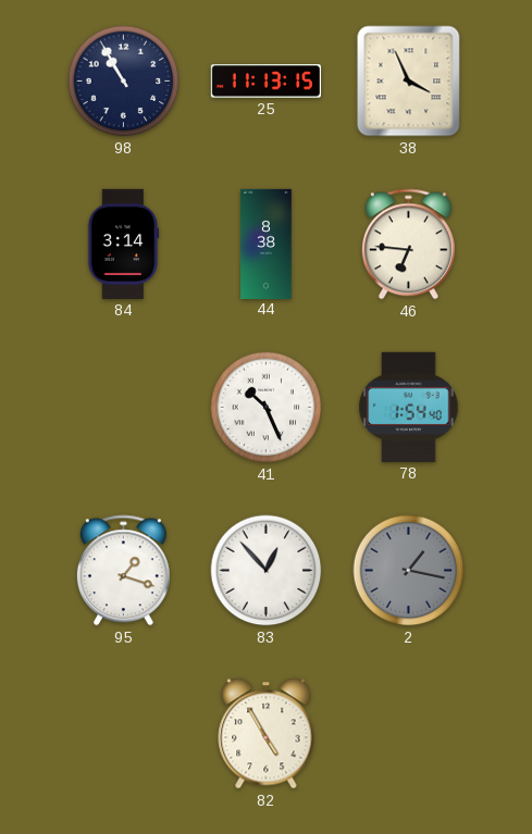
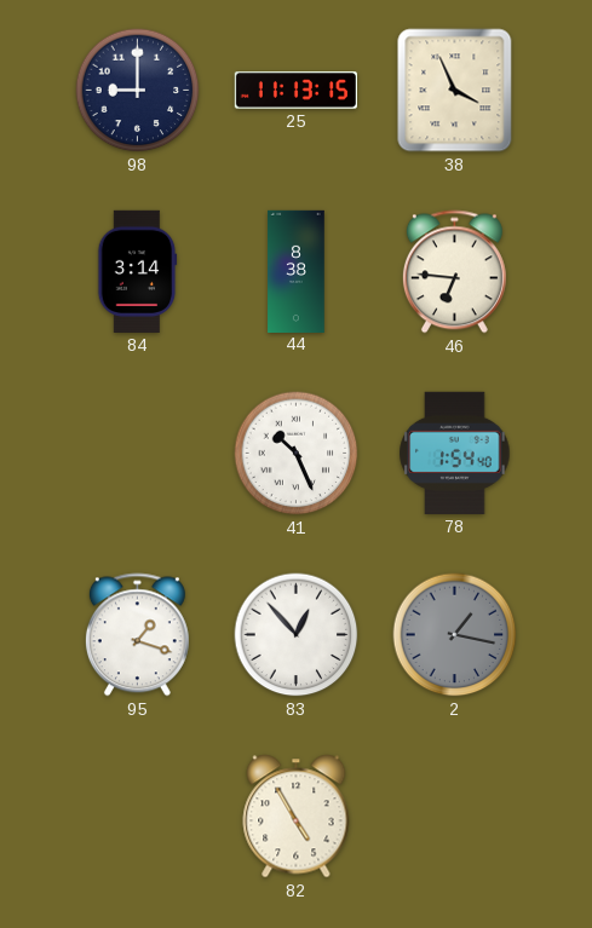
98: 10:55 -> 9:00 (138, 91)
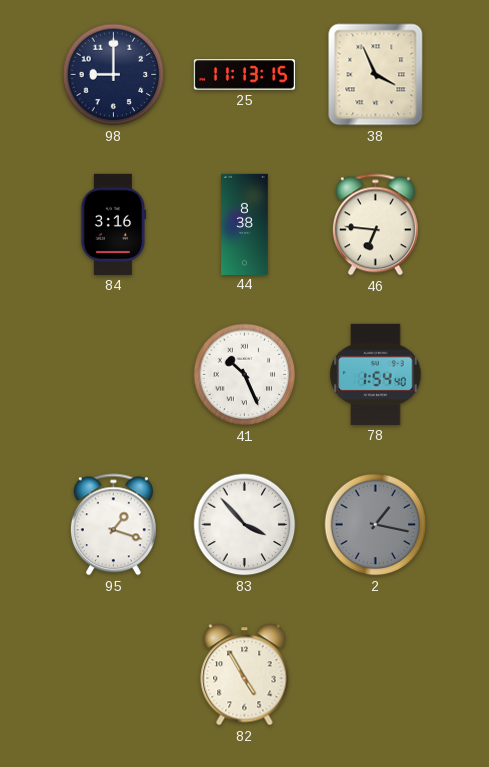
84: 3:14 -> 3:16 (113, 224)
83: 12:53 -> 3:53 (245, 525)
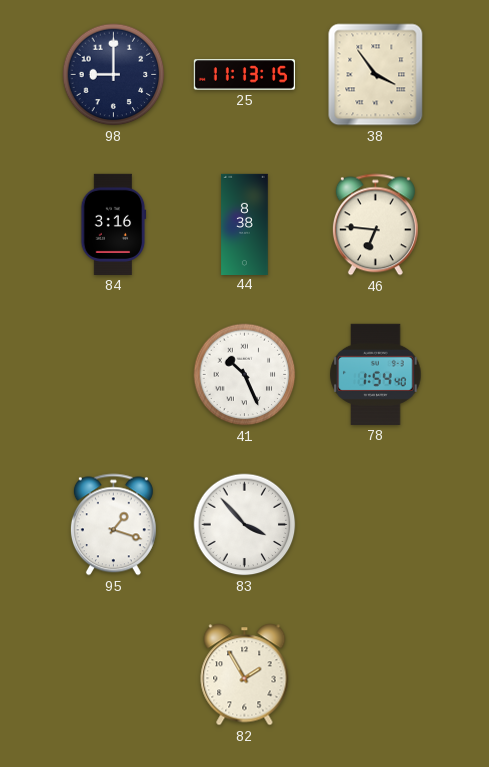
38: 3:56 -> 3:54 (376, 75)
2: 1:17 -> none (376, 525)
82: 4:55 -> 1:55 (245, 675)
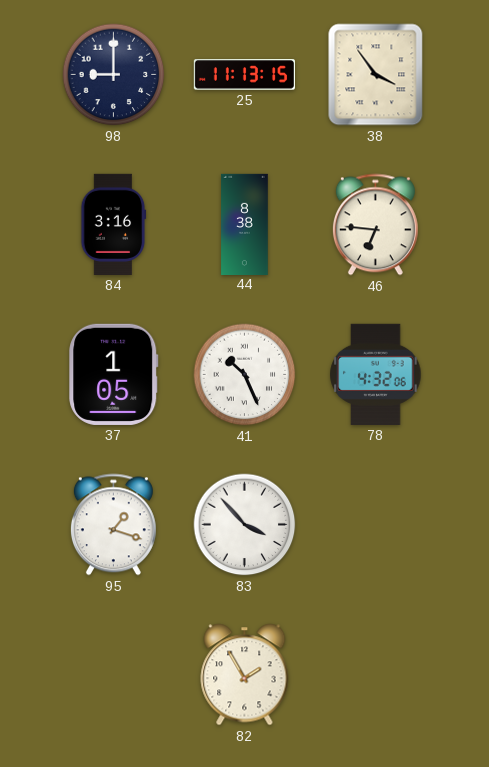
37: none -> 1:05 (114, 374)
78: 1:54 -> 4:32 (376, 374)
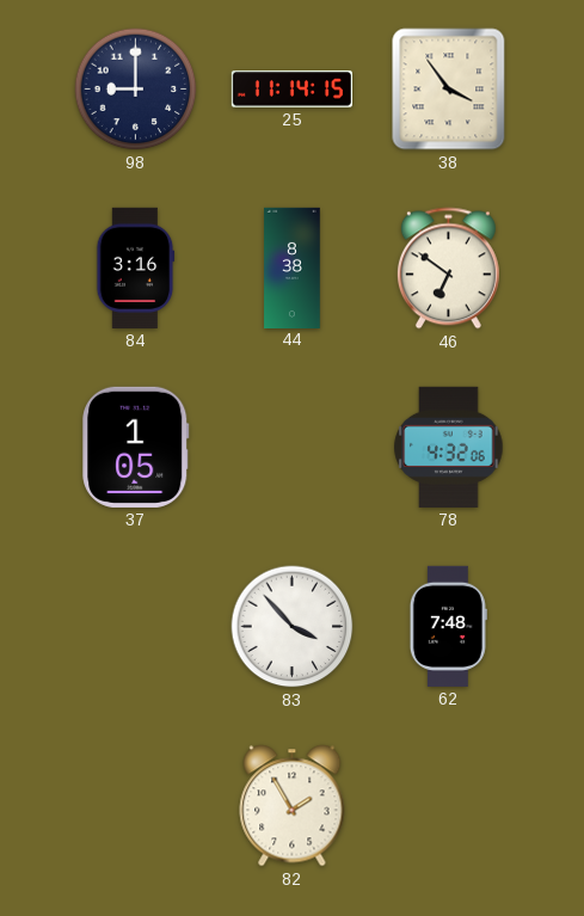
25: 11:13 -> 11:14 (291, 90)
46: 6:46 -> 6:51 (448, 269)
41: 10:26 -> none (245, 375)
95: 1:18 -> none (113, 525)
62: none -> 7:48 (448, 626)
